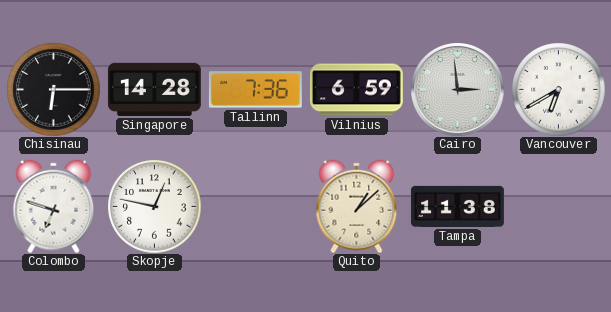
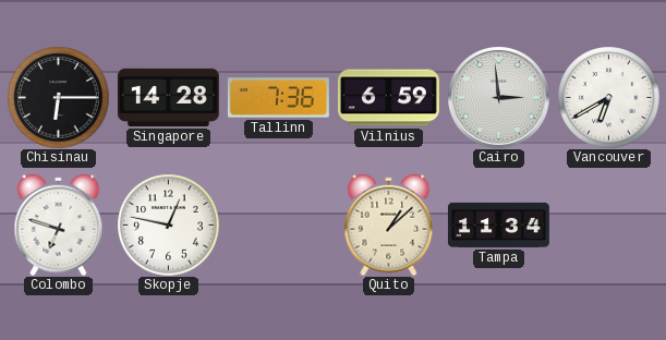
Tampa: 11:38 -> 11:34 (498, 224)
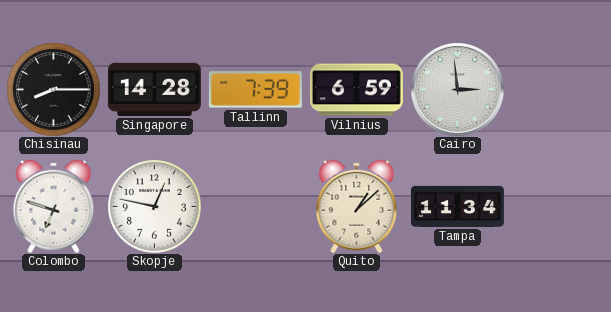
Chisinau: 6:15 -> 8:15 (53, 89)
Tallinn: 7:36 -> 7:39 (255, 90)
Vancouver: 6:40 -> none (608, 97)
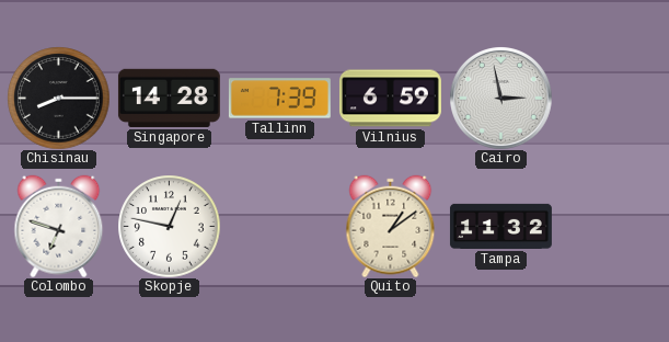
Cairo: 2:59 -> 2:58 (501, 99)
Quito: 1:08 -> 1:09 (391, 226)
Tampa: 11:34 -> 11:32 (500, 226)
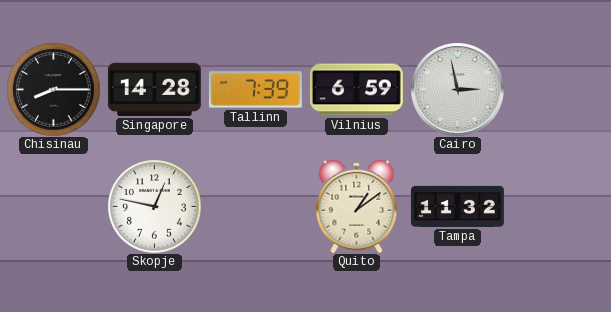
Colombo: 6:48 -> none (59, 226)
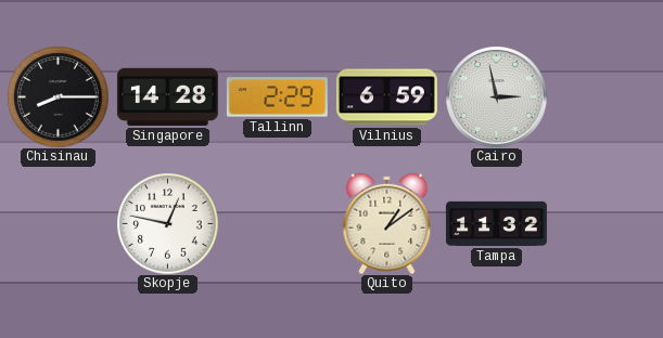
Tallinn: 7:39 -> 2:29 (277, 97)
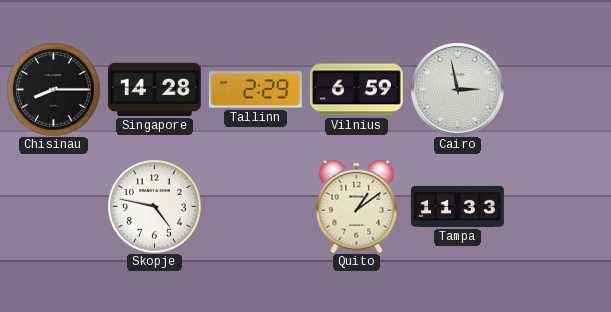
Skopje: 12:47 -> 4:47 (154, 206)
Tampa: 11:32 -> 11:33 (457, 206)
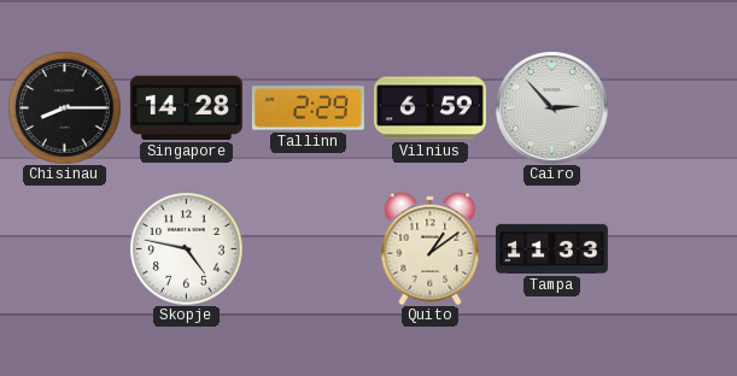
Cairo: 2:58 -> 2:53 (552, 108)
